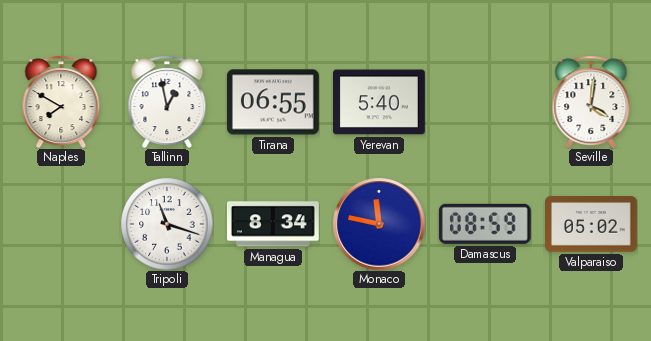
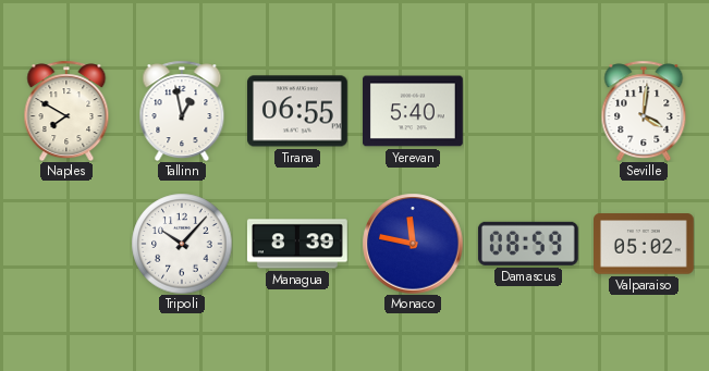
Tripoli: 11:18 -> 10:07 (182, 244)
Managua: 8:34 -> 8:39 (297, 244)
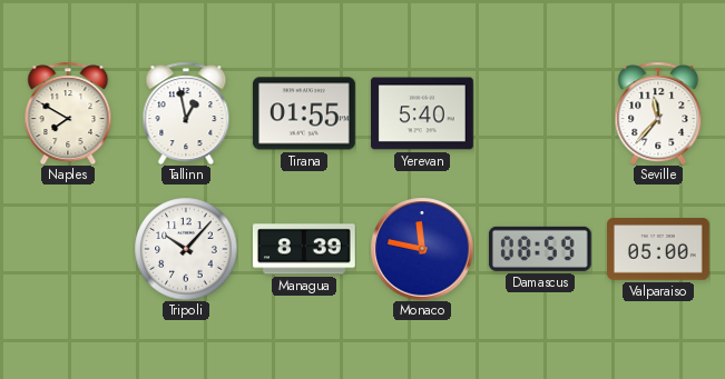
Tirana: 06:55 -> 01:55 (304, 113)
Seville: 4:01 -> 11:37 (658, 113)
Valparaiso: 05:02 -> 05:00 (659, 249)
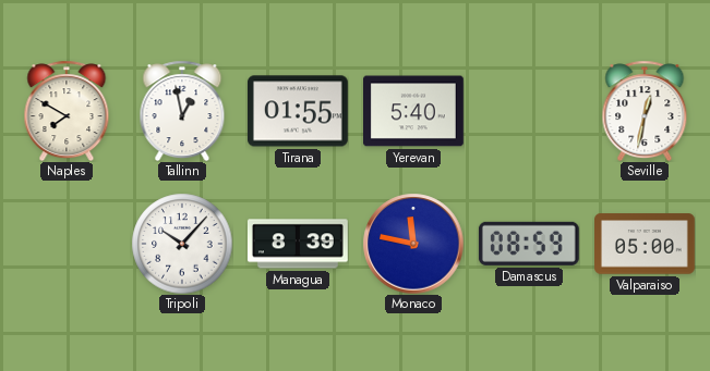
Seville: 11:37 -> 12:32 (645, 111)
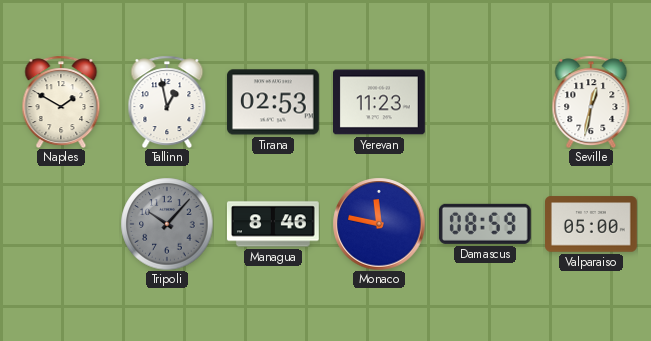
Naples: 7:50 -> 1:50 (61, 102)
Tirana: 01:55 -> 02:53 (273, 102)
Yerevan: 5:40 -> 11:23 (380, 102)
Tripoli dial: white -> grey (167, 224)
Managua: 8:39 -> 8:46 (273, 224)
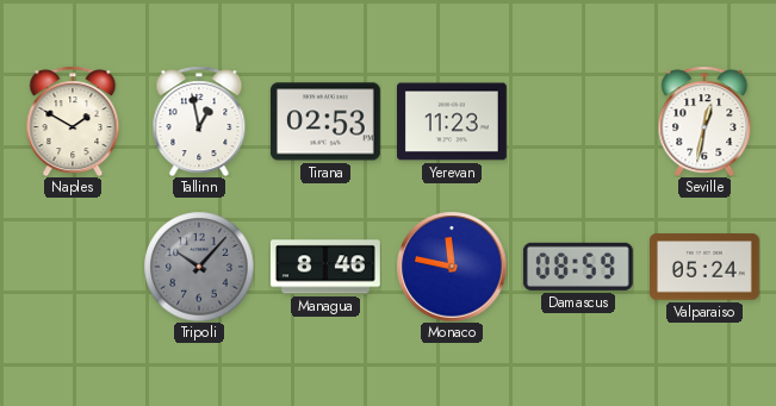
Valparaiso: 05:00 -> 05:24 (706, 267)
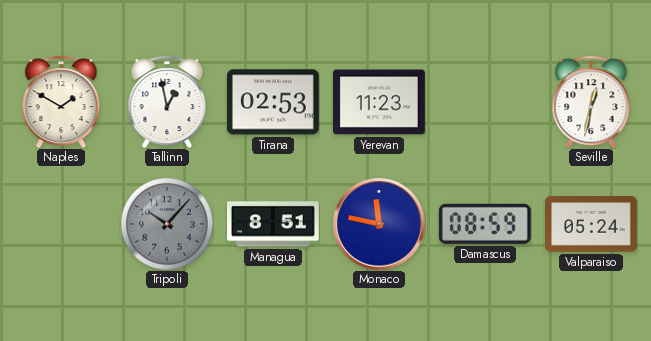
Managua: 8:46 -> 8:51 (273, 224)
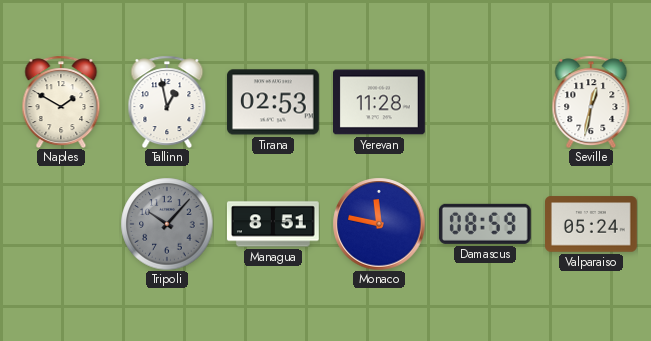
Yerevan: 11:23 -> 11:28 (380, 102)
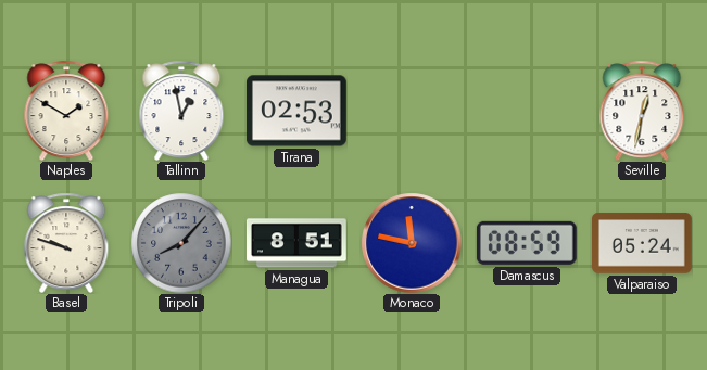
Yerevan: 11:28 -> none (380, 102)
Basel: none -> 9:48 (66, 243)
Tripoli: 10:07 -> 8:07 (181, 243)
